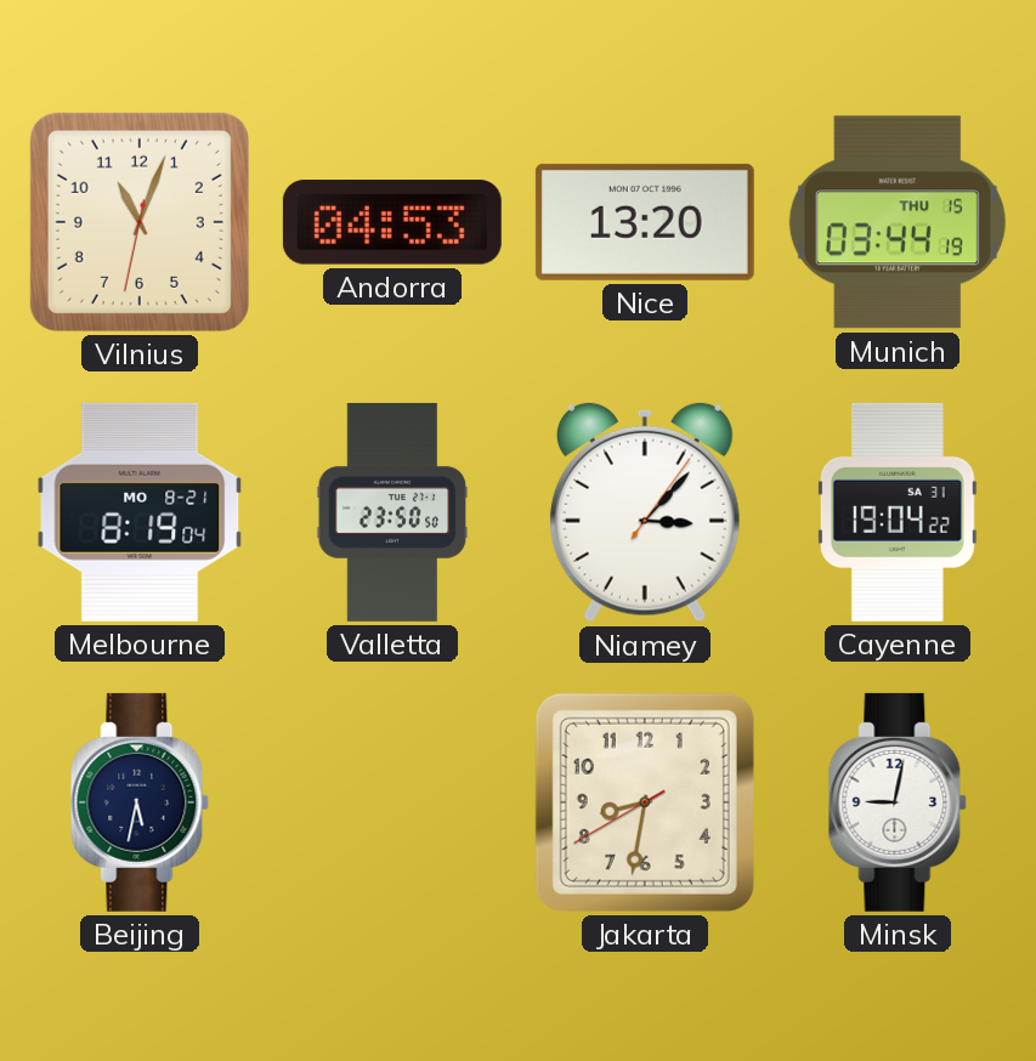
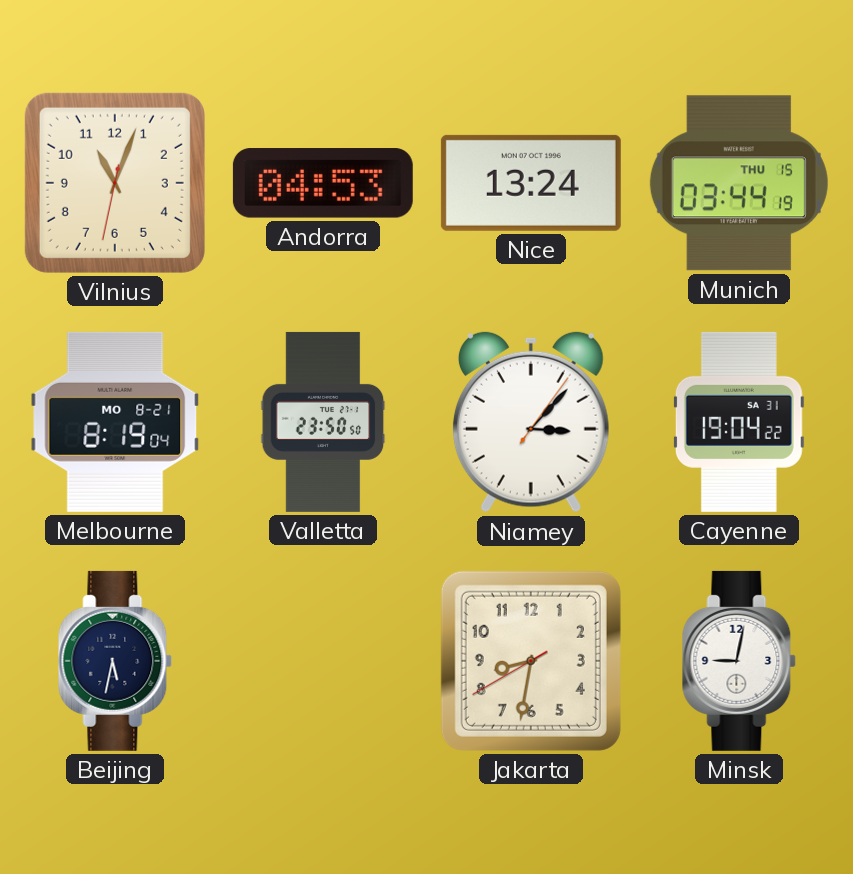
Nice: 13:20 -> 13:24 (531, 183)
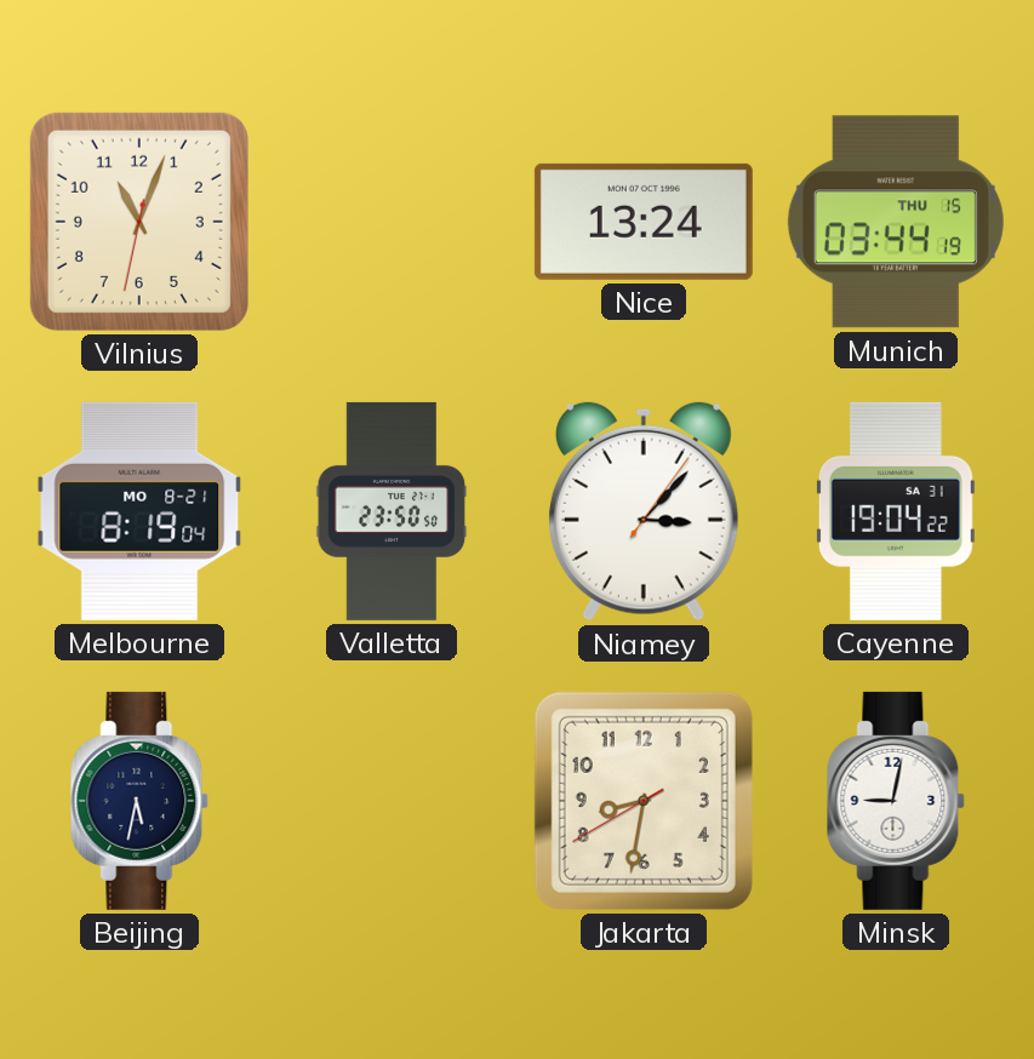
Andorra: 04:53 -> none (323, 183)
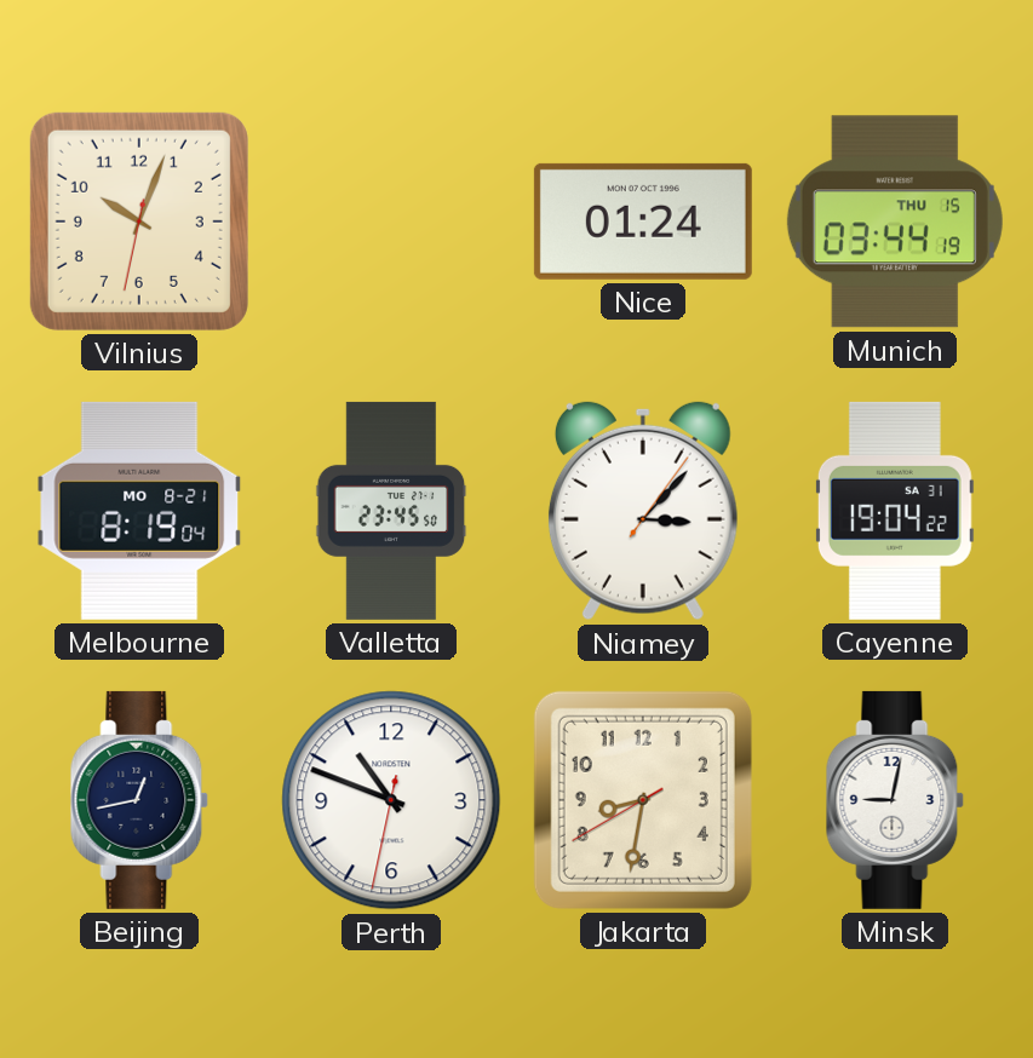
Vilnius: 11:03 -> 10:03 (139, 222)
Nice: 13:24 -> 01:24 (643, 222)
Valletta: 23:50 -> 23:45 (391, 511)
Beijing: 5:32 -> 12:43 (139, 800)
Perth: none -> 10:48 (391, 800)
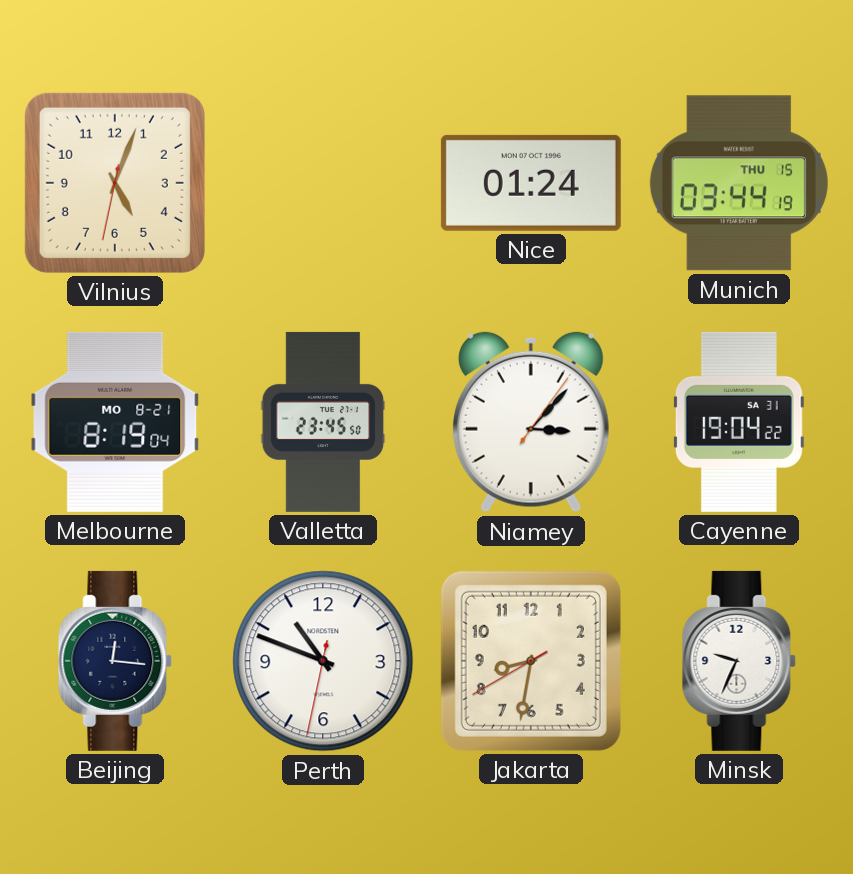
Vilnius: 10:03 -> 5:03 (115, 183)
Beijing: 12:43 -> 12:16 (115, 661)
Minsk: 9:02 -> 9:34 (739, 661)
